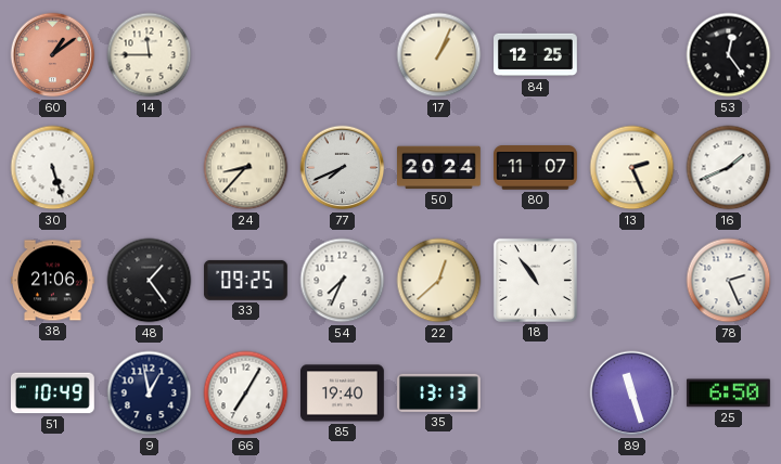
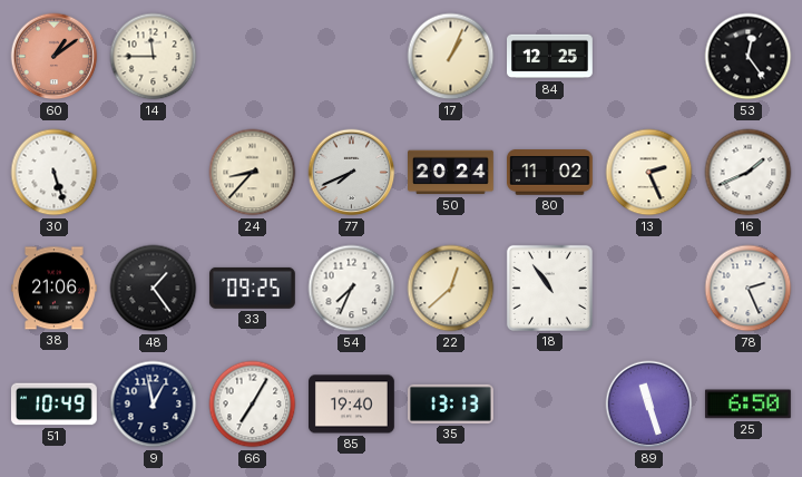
80: 11:07 -> 11:02 (550, 173)
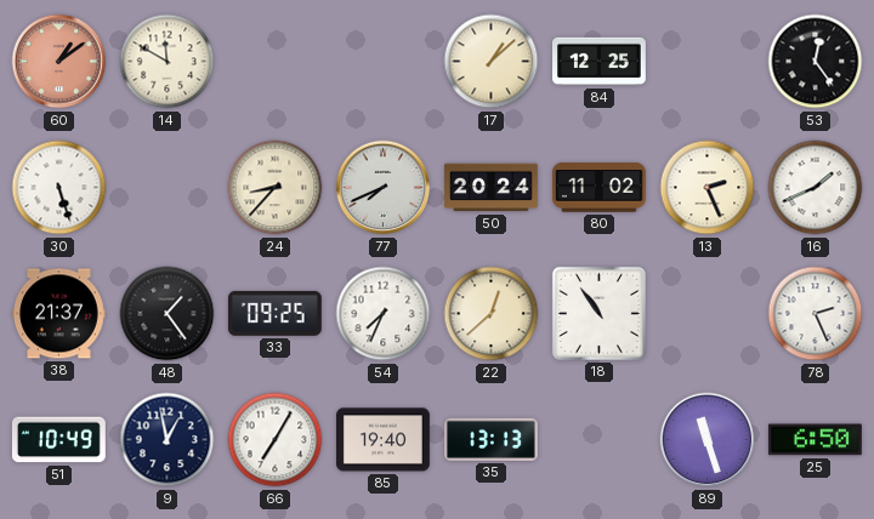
14: 11:45 -> 11:50 (168, 62)
17: 1:04 -> 1:08 (492, 62)
38: 21:06 -> 21:37 (59, 314)
